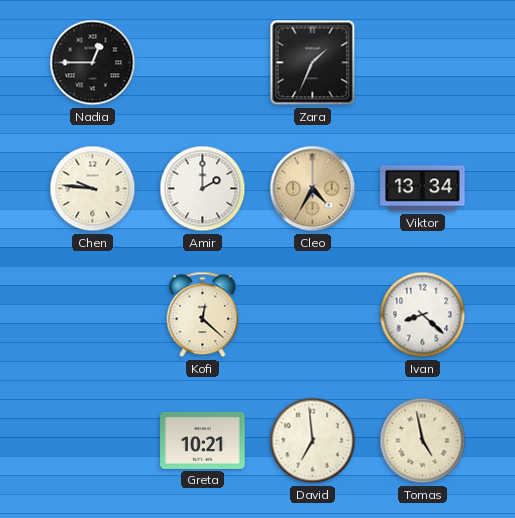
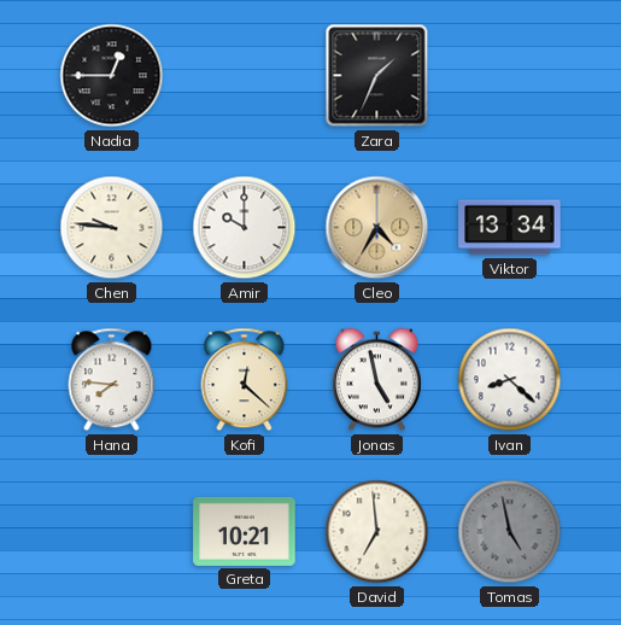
Amir: 2:00 -> 10:00 (245, 228)
Hana: none -> 7:46 (112, 380)
Jonas: none -> 4:58 (376, 380)
Tomas dial: cream -> grey (510, 532)
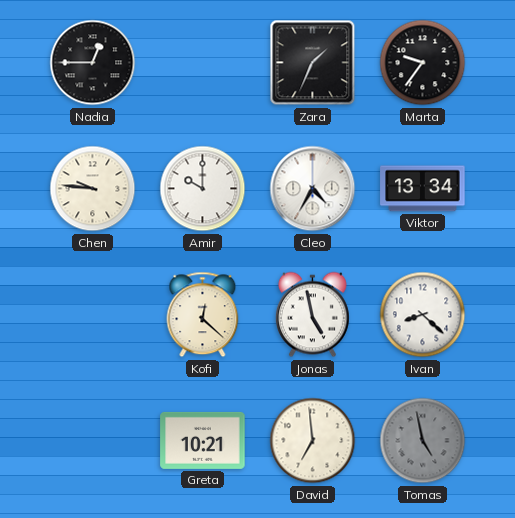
Marta: none -> 9:36 (423, 63)
Cleo dial: champagne -> white (313, 189)
Hana: 7:46 -> none (112, 380)
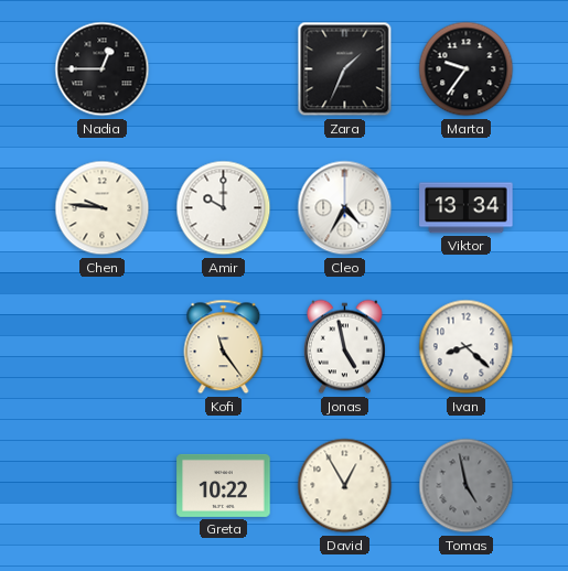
Kofi: 12:22 -> 11:24 (224, 347)
Greta: 10:21 -> 10:22 (224, 485)
David: 6:59 -> 12:55 (345, 486)
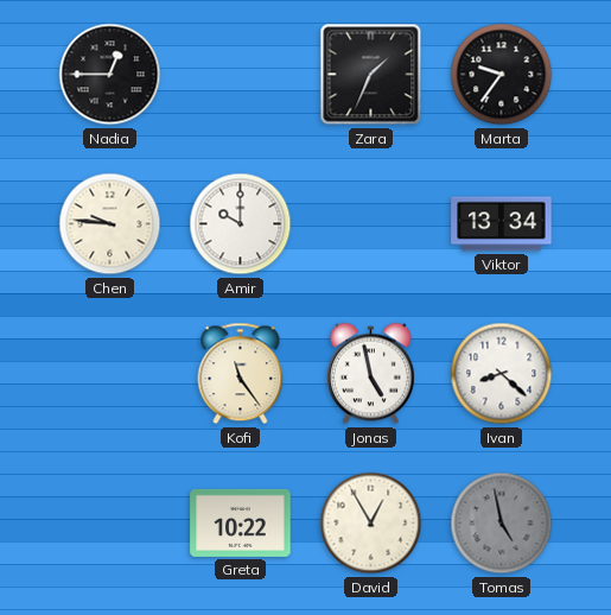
Cleo: 4:35 -> none (345, 208)
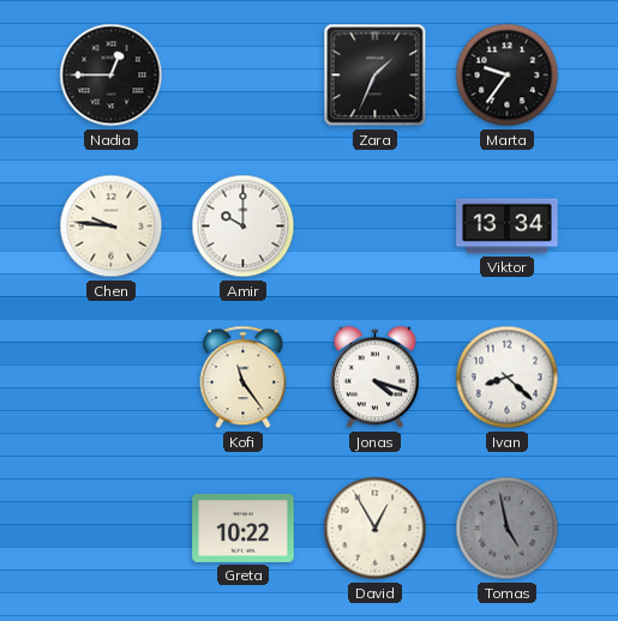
Jonas: 4:58 -> 4:18 (374, 378)
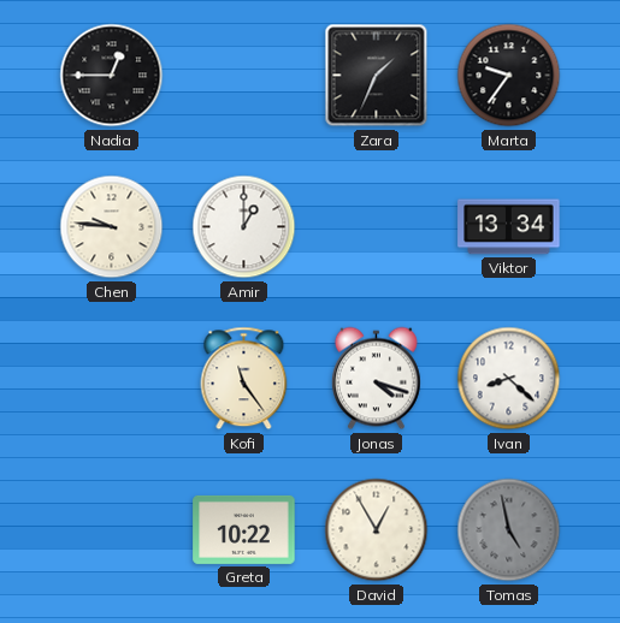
Amir: 10:00 -> 1:00 (244, 227)
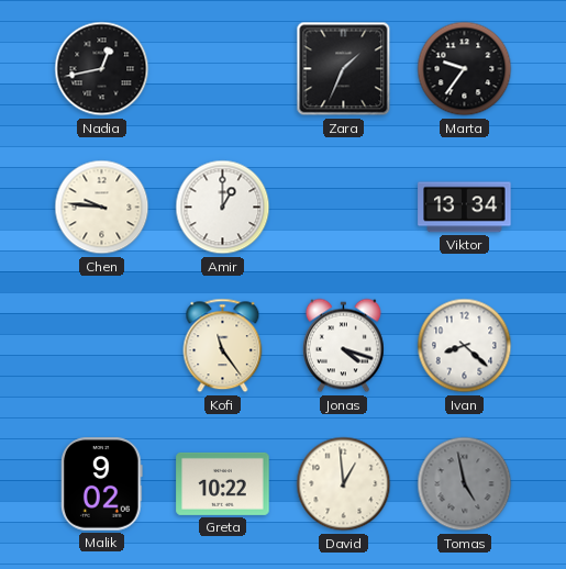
Nadia: 12:45 -> 12:43 (102, 69)
Malik: none -> 9:02 (102, 484)
David: 12:55 -> 12:59 (344, 484)
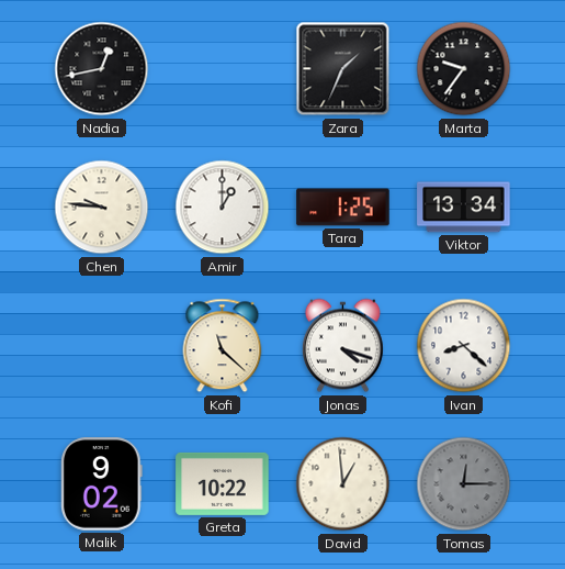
Tara: none -> 1:25 (343, 208)
Kofi: 11:24 -> 11:22 (223, 346)
Tomas: 4:58 -> 12:15 (464, 484)
